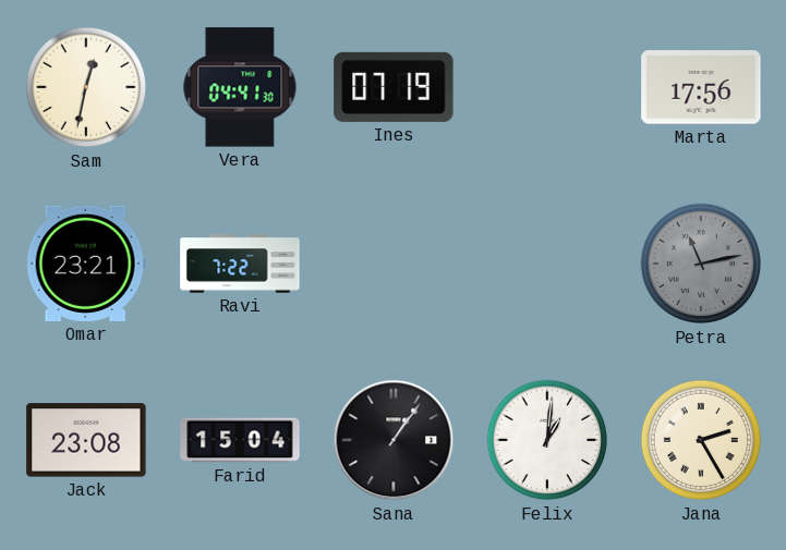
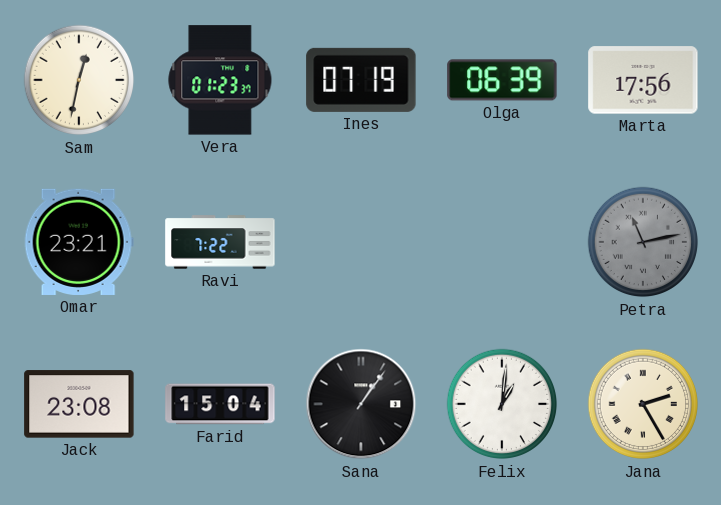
Vera: 04:41 -> 01:23 (220, 80)
Olga: none -> 06:39 (502, 80)
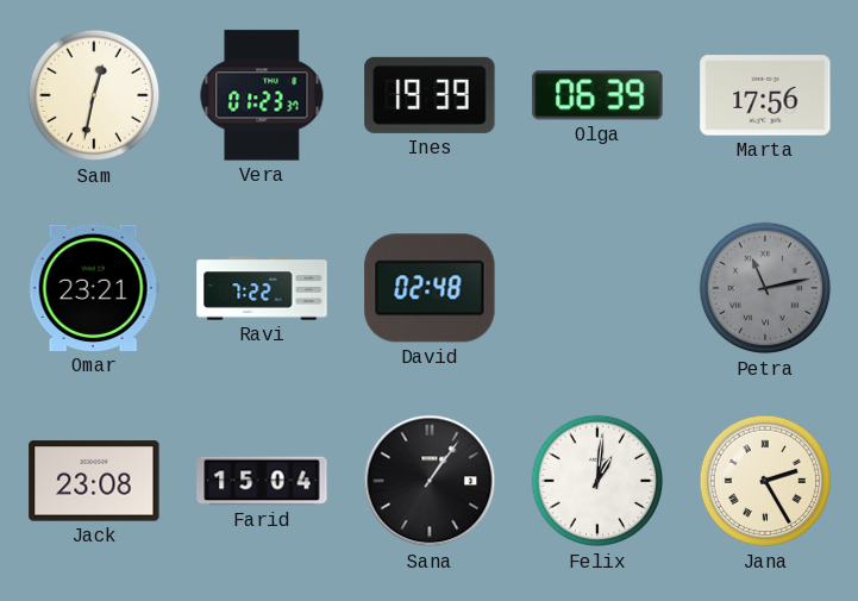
Ines: 07:19 -> 19:39 (430, 95)
David: none -> 02:48 (430, 288)
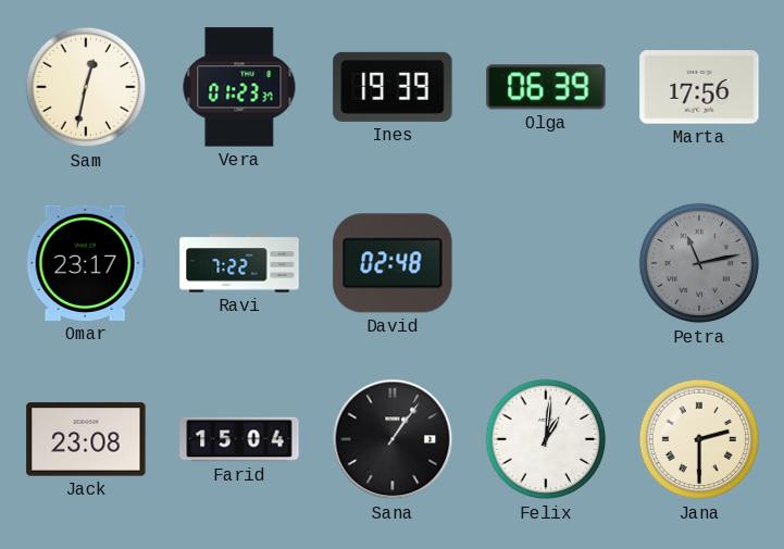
Omar: 23:21 -> 23:17 (86, 263)
Jana: 2:25 -> 2:30 (699, 439)
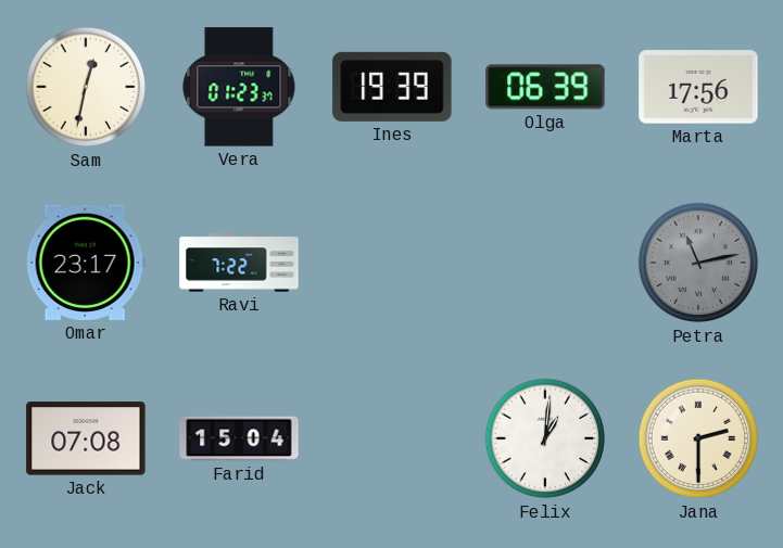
David: 02:48 -> none (393, 263)
Jack: 23:08 -> 07:08 (86, 438)
Sana: 1:06 -> none (393, 439)
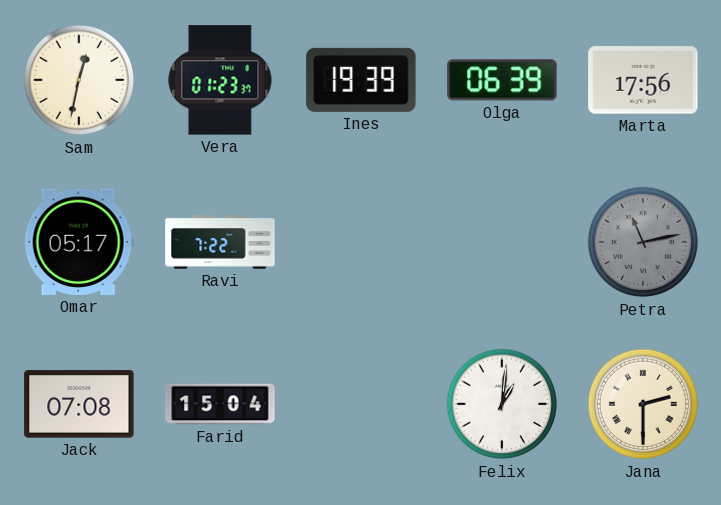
Omar: 23:17 -> 05:17 (79, 242)
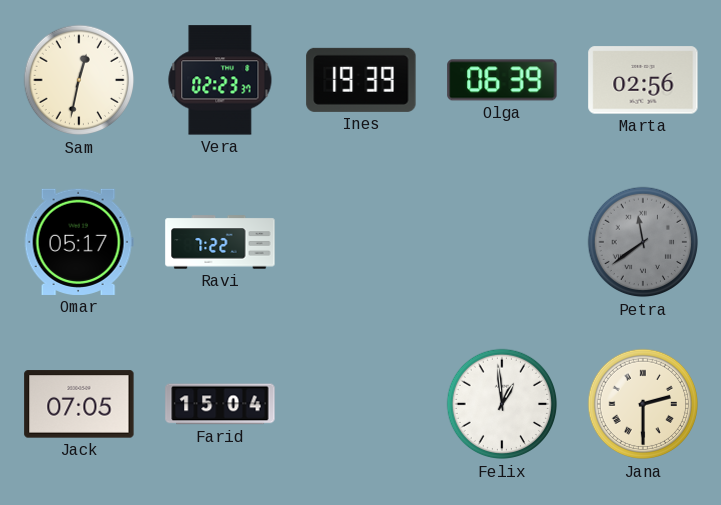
Vera: 01:23 -> 02:23 (220, 80)
Marta: 17:56 -> 02:56 (643, 80)
Petra: 11:13 -> 11:39 (643, 242)
Jack: 07:08 -> 07:05 (79, 404)
Felix: 1:01 -> 12:59 (502, 404)
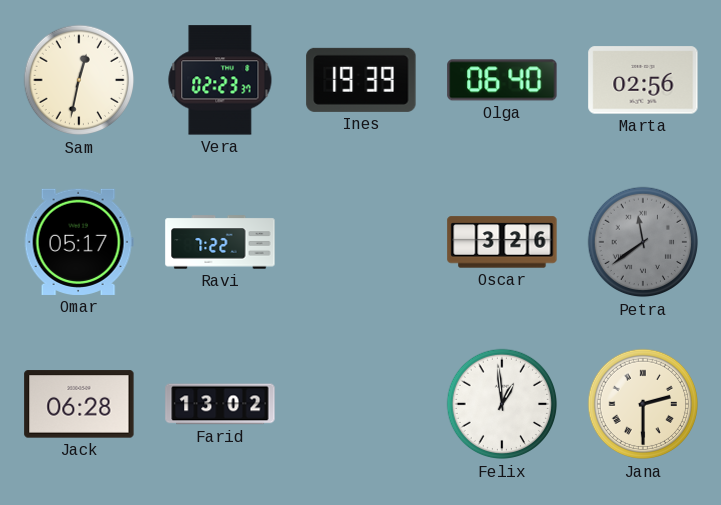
Olga: 06:39 -> 06:40 (502, 80)
Oscar: none -> 3:26 (502, 242)
Jack: 07:05 -> 06:28 (79, 404)
Farid: 15:04 -> 13:02 (220, 404)
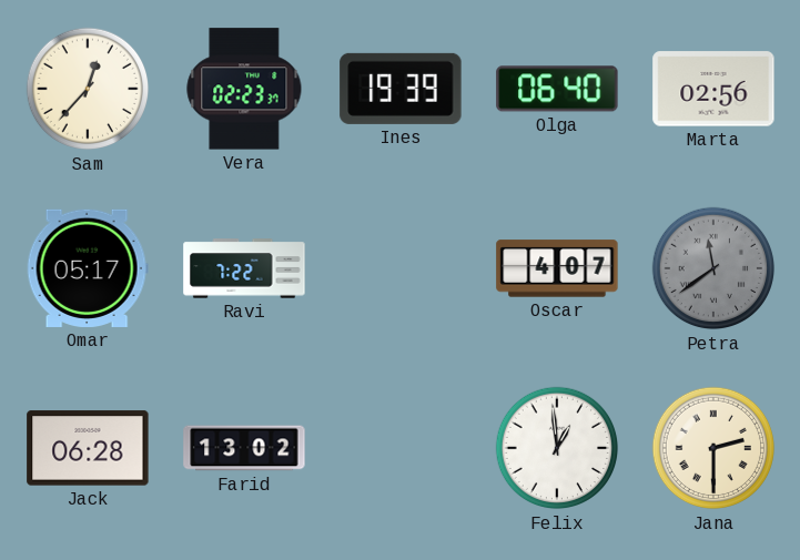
Sam: 12:32 -> 12:37 (88, 89)
Oscar: 3:26 -> 4:07 (557, 268)
